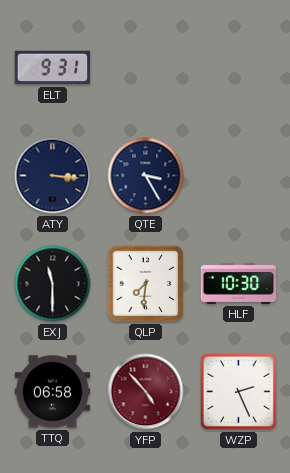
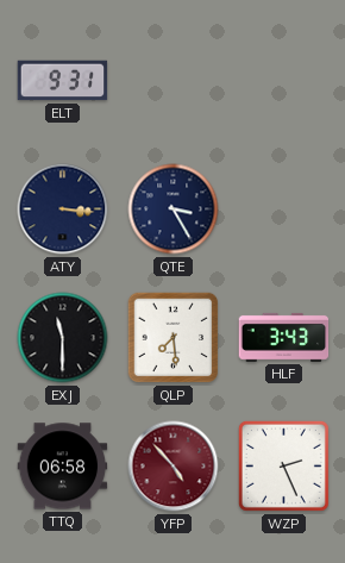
QLP: 7:31 -> 7:29 (174, 338)
HLF: 10:30 -> 3:43 (284, 337)
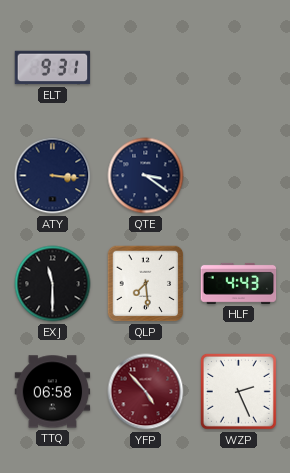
QTE: 3:25 -> 3:21 (146, 176)
HLF: 3:43 -> 4:43 (239, 283)
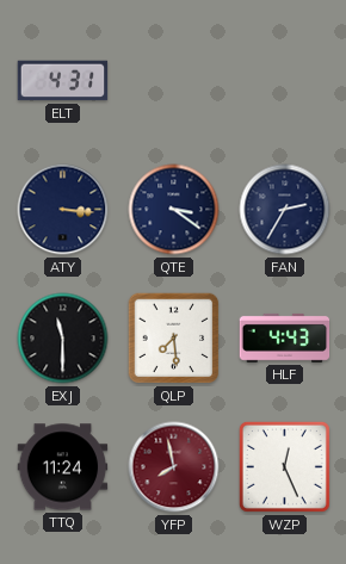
ELT: 9:31 -> 4:31 (63, 81)
FAN: none -> 2:35 (285, 210)
TTQ: 06:58 -> 11:24 (63, 467)
YFP: 4:53 -> 7:58 (174, 467)
WZP: 2:26 -> 12:26 (284, 466)
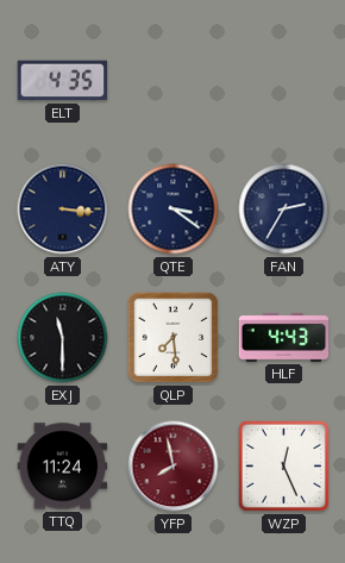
ELT: 4:31 -> 4:35 (63, 81)
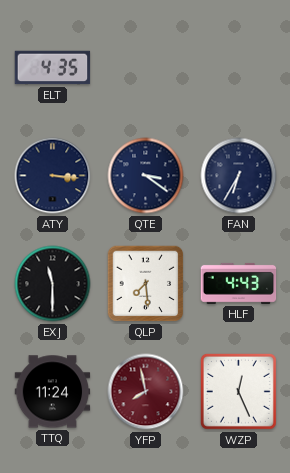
FAN: 2:35 -> 6:35 (239, 176)
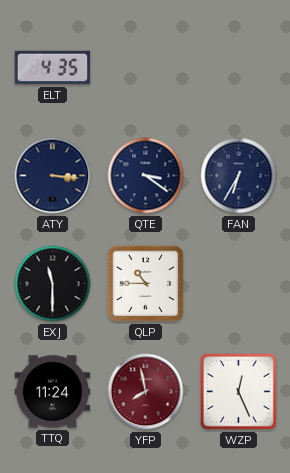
QLP: 7:29 -> 10:45 (146, 284)
HLF: 4:43 -> none (239, 283)
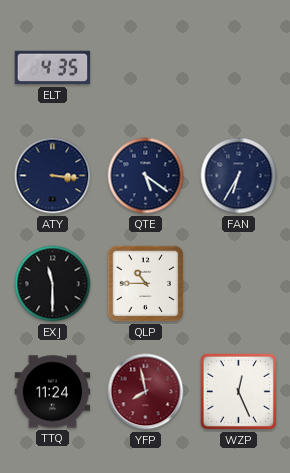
QTE: 3:21 -> 5:21 (146, 176)
